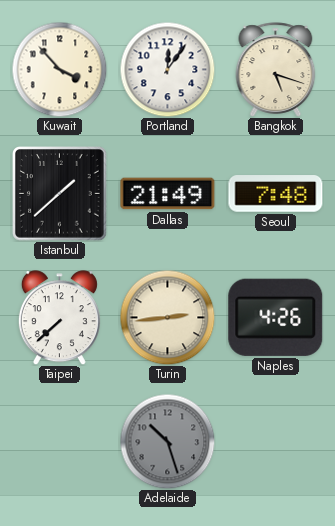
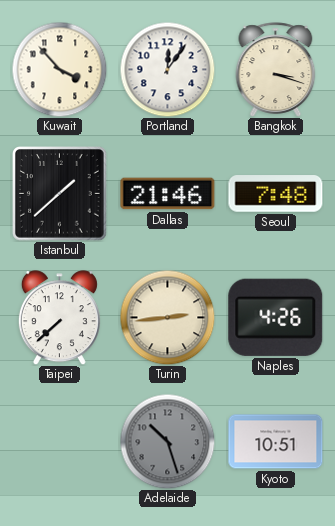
Bangkok: 5:18 -> 3:18 (276, 70)
Dallas: 21:49 -> 21:46 (168, 194)
Kyoto: none -> 10:51 (276, 442)
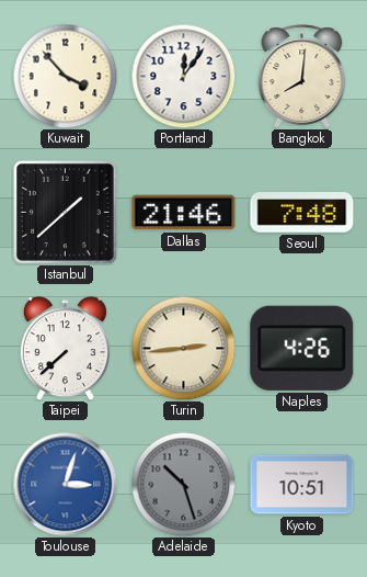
Bangkok: 3:18 -> 8:01 (302, 77)
Toulouse: none -> 3:03 (65, 484)
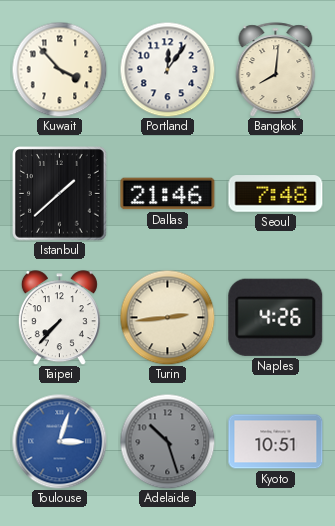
Taipei: 7:38 -> 7:37 (59, 318)
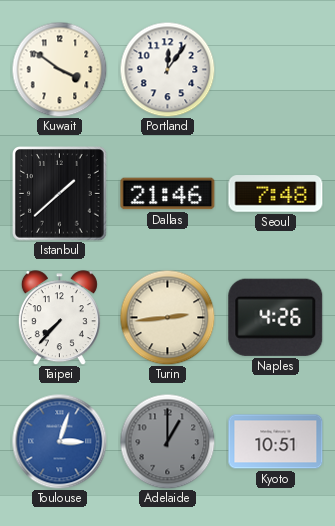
Kuwait: 3:53 -> 3:51 (59, 69)
Bangkok: 8:01 -> none (276, 70)
Adelaide: 10:27 -> 1:00 (167, 441)
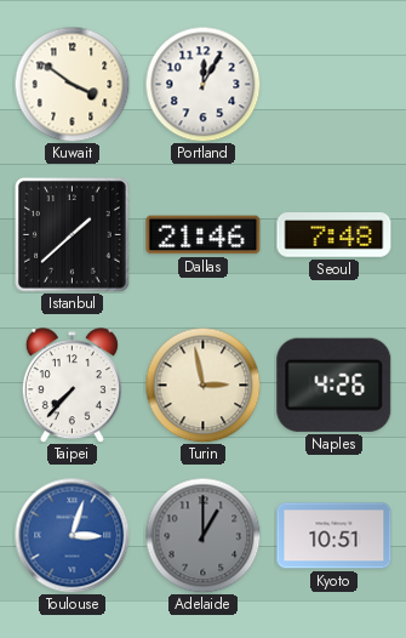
Portland: 12:06 -> 12:05 (202, 84)
Turin: 2:44 -> 2:58 (202, 384)
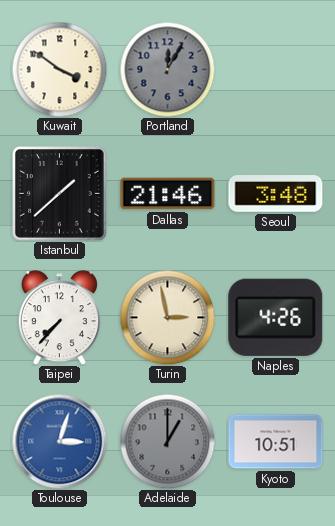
Portland dial: white -> grey (167, 69)
Seoul: 7:48 -> 3:48 (276, 194)
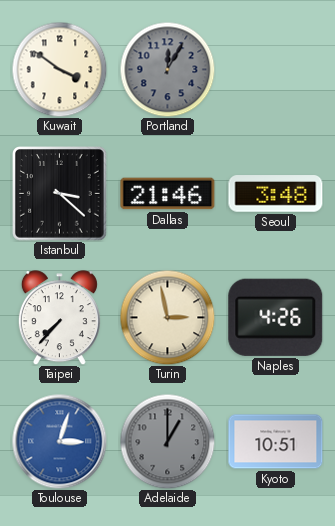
Istanbul: 1:38 -> 3:22 (60, 194)
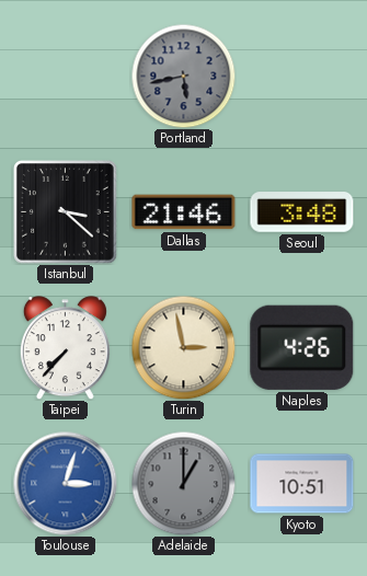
Kuwait: 3:51 -> none (59, 69)
Portland: 12:05 -> 5:43 (183, 76)
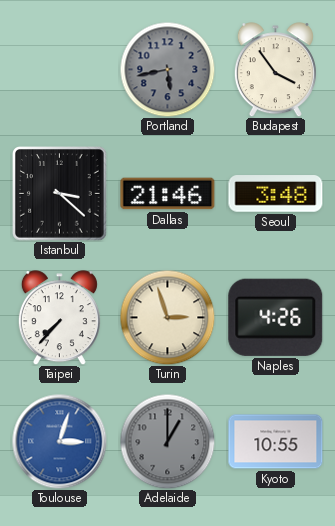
Budapest: none -> 3:54 (275, 70)
Turin: 2:58 -> 2:57 (167, 317)
Kyoto: 10:51 -> 10:55 (276, 442)
